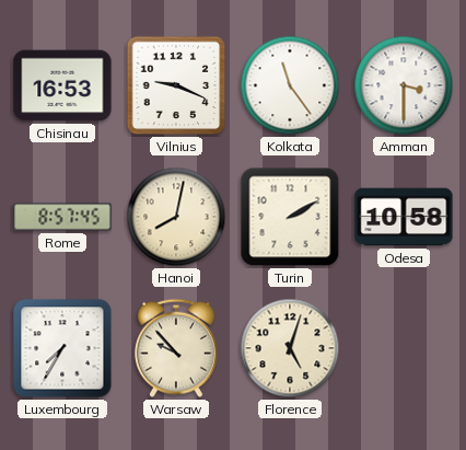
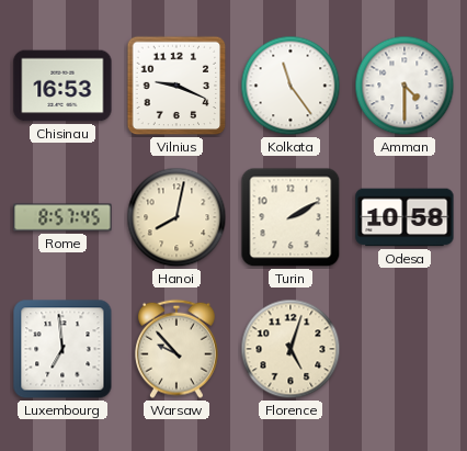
Amman: 3:30 -> 4:30 (405, 86)
Luxembourg: 7:35 -> 6:59 (62, 349)
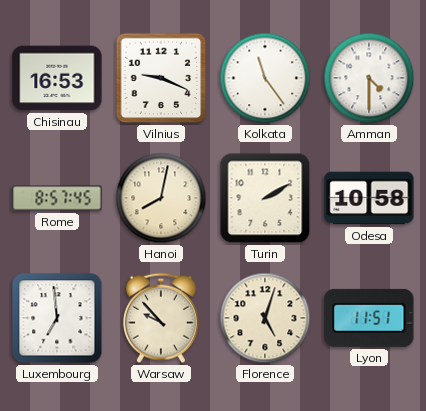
Lyon: none -> 11:51 (369, 318)
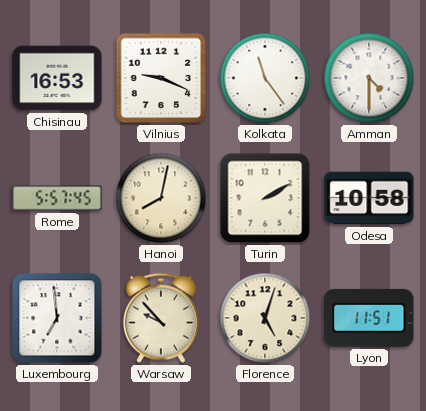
Rome: 8:57 -> 5:57 (57, 198)
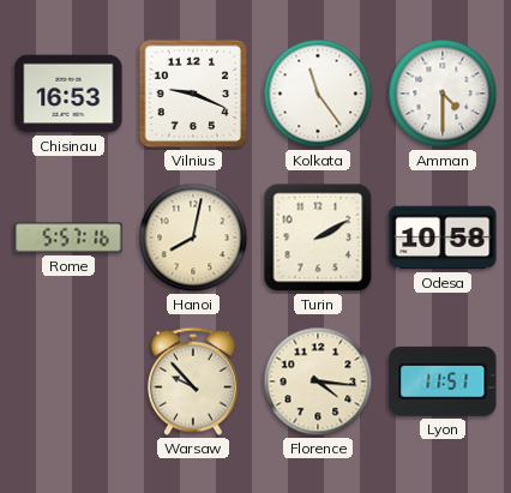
Rome: 5:57:45 -> 5:57:16 (68, 238)
Luxembourg: 6:59 -> none (57, 318)
Florence: 5:03 -> 4:16 (318, 381)
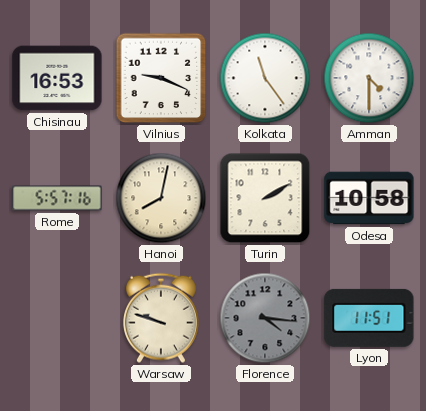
Warsaw: 9:53 -> 9:48 (161, 318)
Florence dial: cream -> grey (265, 318)
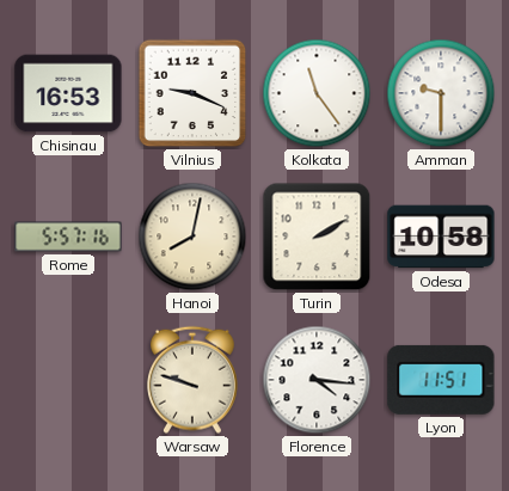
Amman: 4:30 -> 9:30 (441, 93)
Florence dial: grey -> white (317, 380)
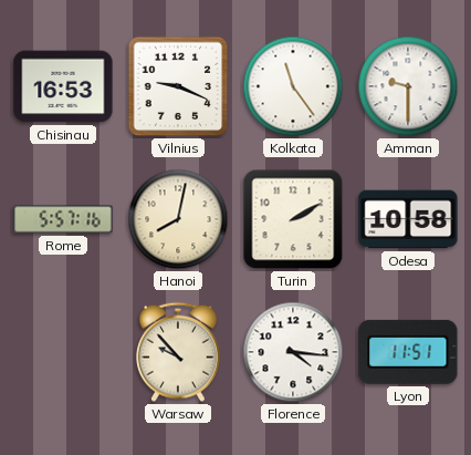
Warsaw: 9:48 -> 9:53 (178, 352)
